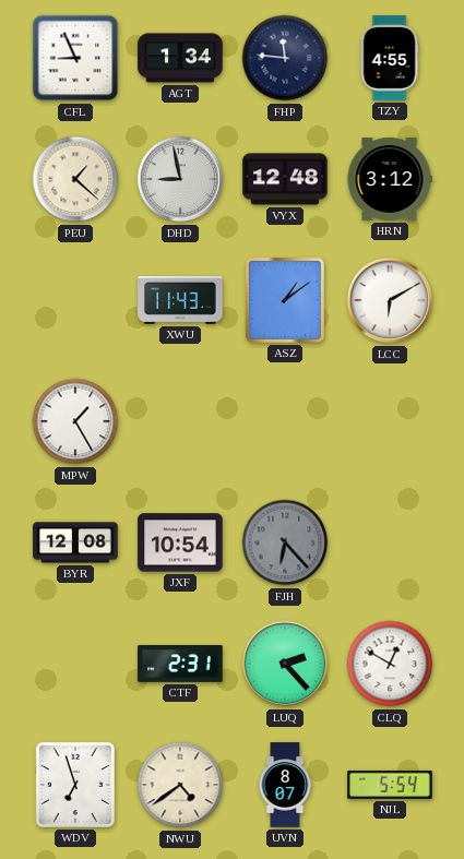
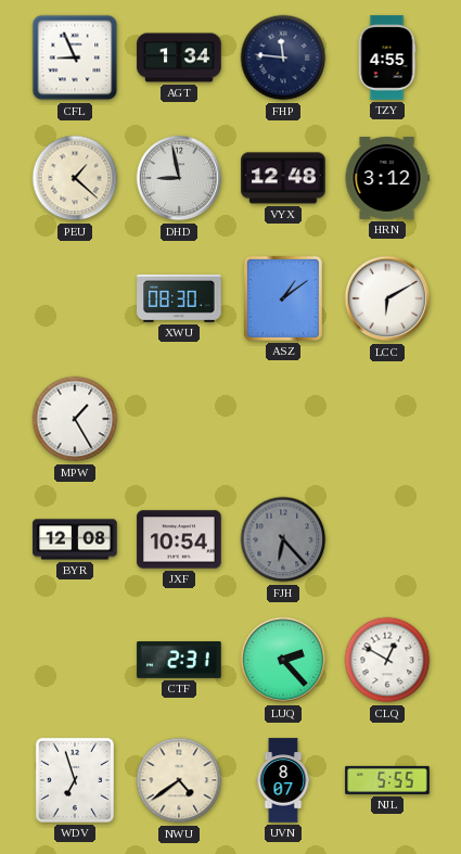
XWU: 11:43 -> 08:30 (179, 298)
NJL: 5:54 -> 5:55 (387, 780)
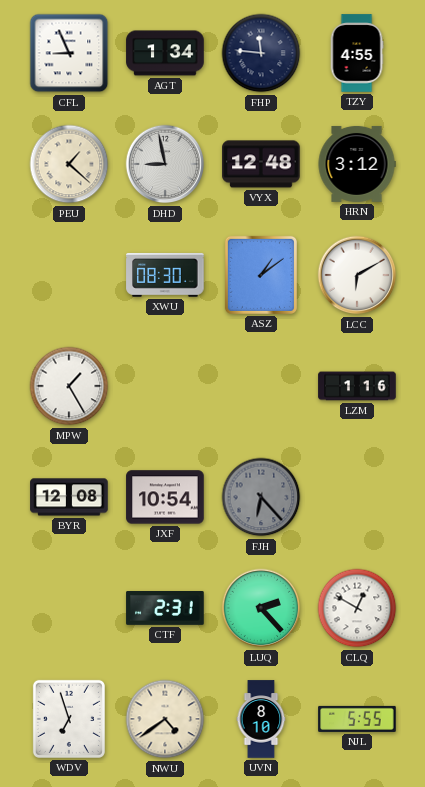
LZM: none -> 1:16 (357, 386)
UVN: 8:07 -> 8:10 (261, 719)
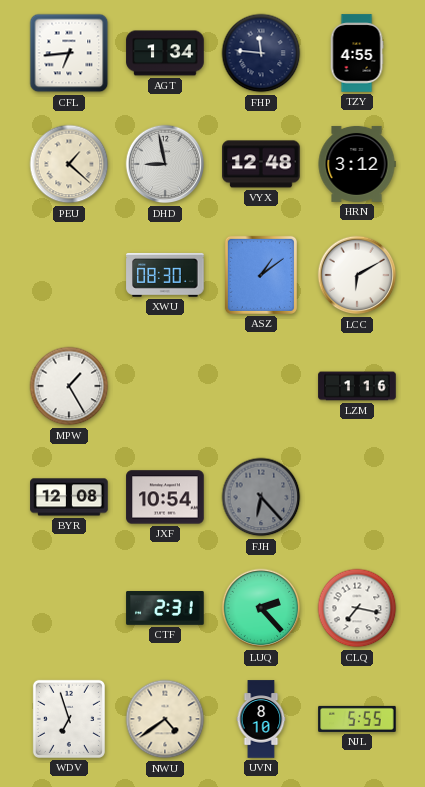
CFL: 8:56 -> 6:44 (69, 53)
CLQ: 12:50 -> 7:17 (357, 608)
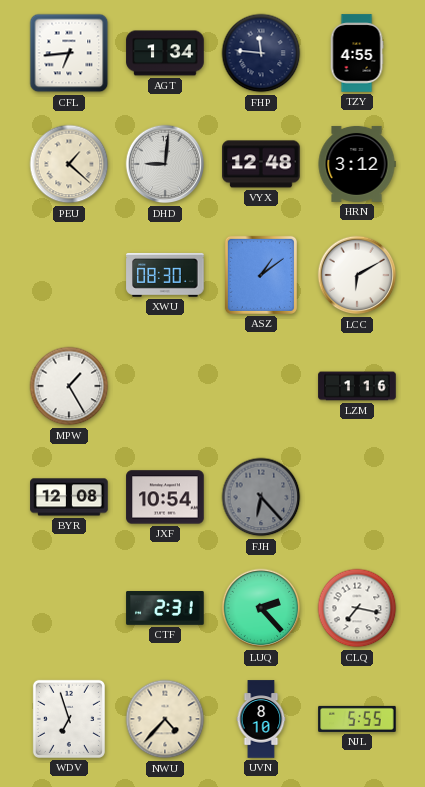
DHD: 8:58 -> 9:01 (165, 164)
NWU: 4:39 -> 4:37 (165, 719)
